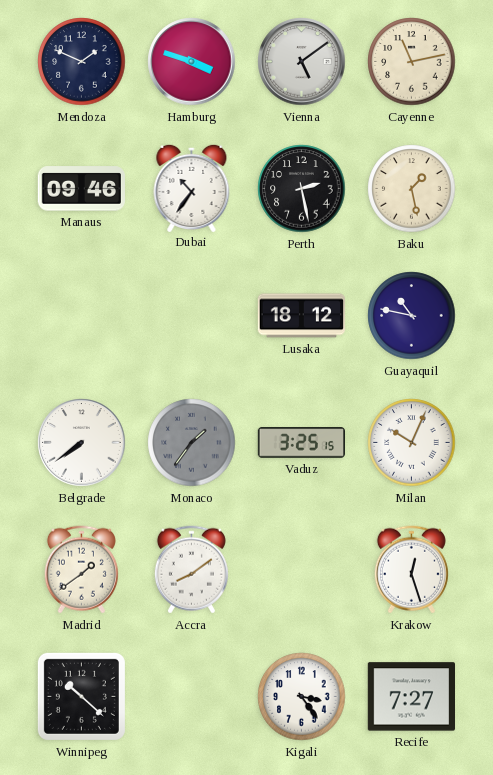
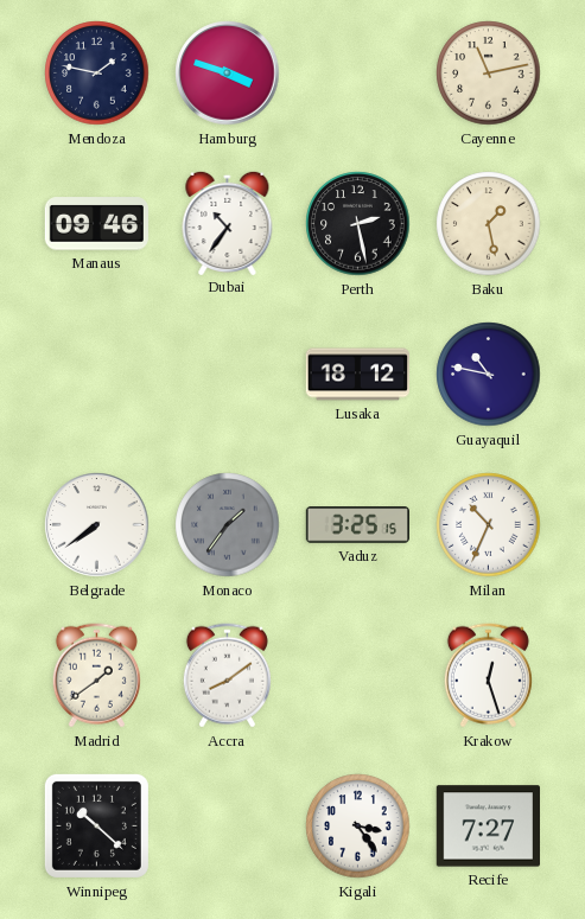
Mendoza: 1:49 -> 1:47 (97, 74)
Vienna: 5:09 -> none (302, 62)
Milan: 10:04 -> 10:34 (489, 525)
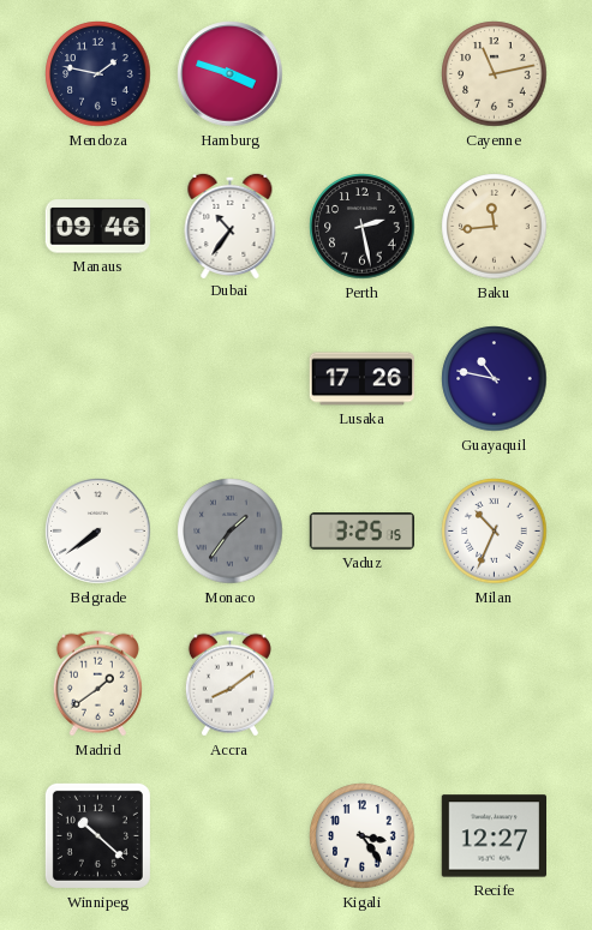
Baku: 1:28 -> 11:44 (495, 227)
Lusaka: 18:12 -> 17:26 (363, 379)
Krakow: 12:27 -> none (488, 676)
Recife: 7:27 -> 12:27 (494, 836)
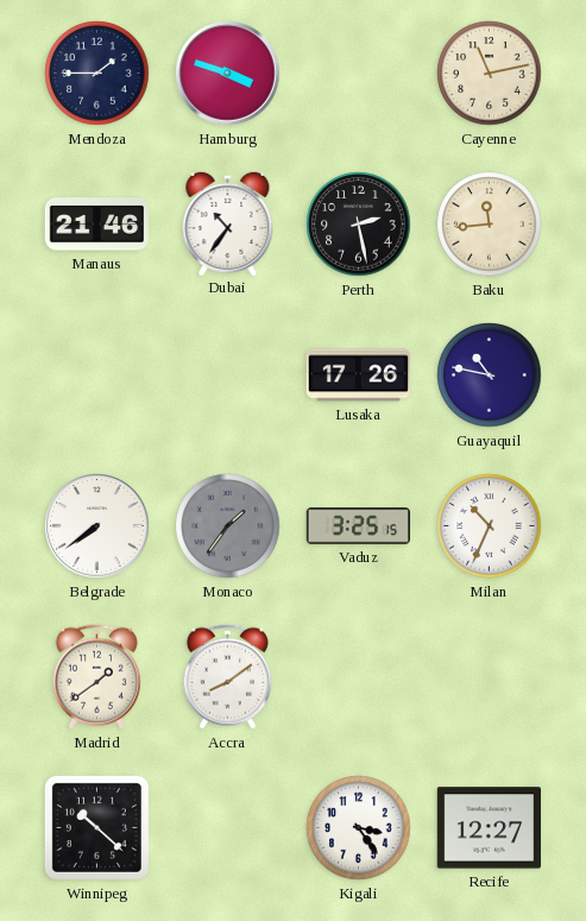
Mendoza: 1:47 -> 1:45 (97, 74)
Manaus: 09:46 -> 21:46 (96, 225)
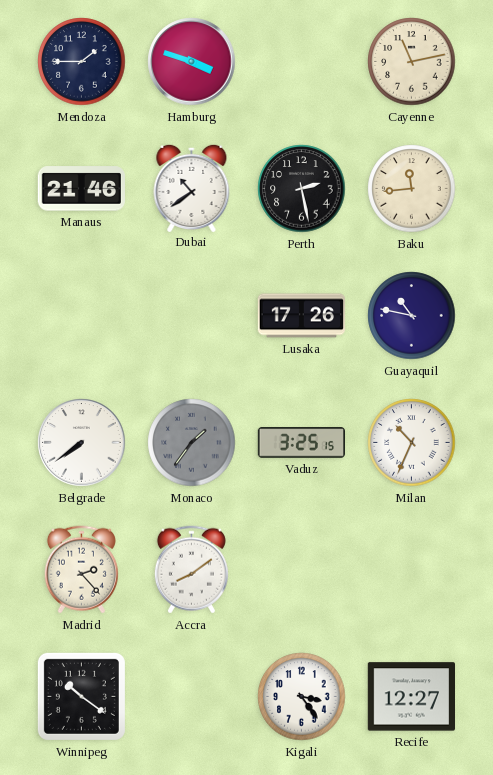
Dubai: 10:36 -> 10:39 (192, 187)
Madrid: 1:39 -> 2:23 (81, 570)
Winnipeg: 10:22 -> 10:21 (81, 696)
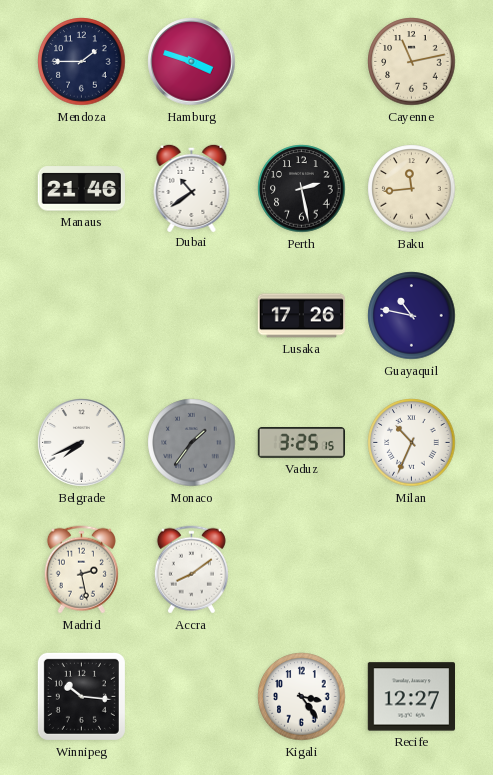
Belgrade: 7:39 -> 7:41 (82, 443)
Madrid: 2:23 -> 2:28 (81, 570)
Winnipeg: 10:21 -> 10:16 (81, 696)
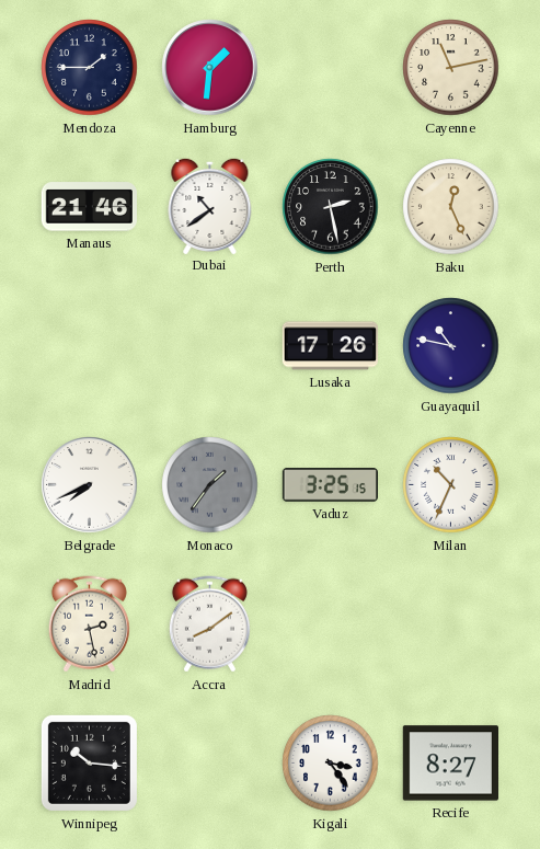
Hamburg: 3:48 -> 1:31 (210, 68)
Baku: 11:44 -> 12:26 (451, 207)
Recife: 12:27 -> 8:27 (450, 764)
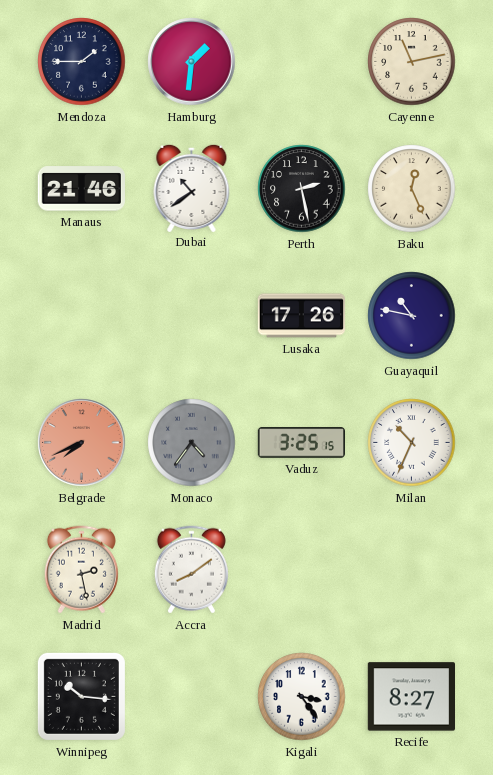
Belgrade dial: white -> salmon (82, 443)
Monaco: 1:36 -> 4:36 (192, 443)
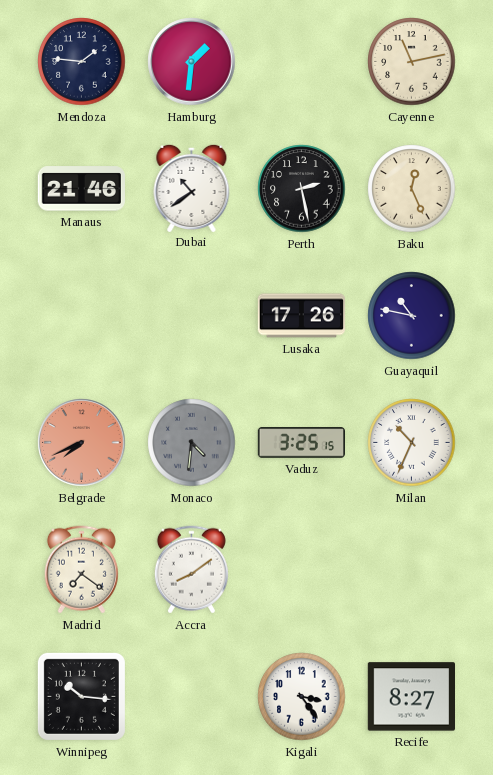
Mendoza: 1:45 -> 1:46 (82, 62)
Monaco: 4:36 -> 4:31 (192, 443)
Madrid: 2:28 -> 7:21 (81, 570)
